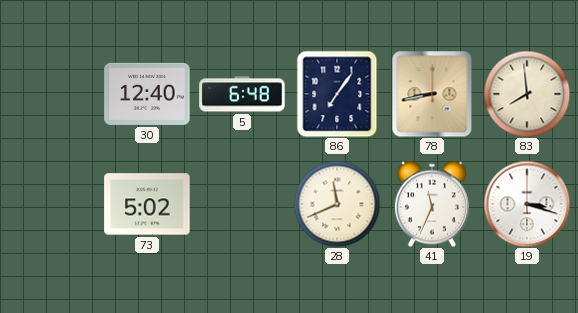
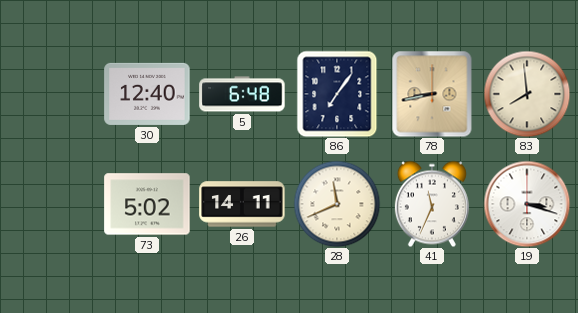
26: none -> 14:11 (242, 204)
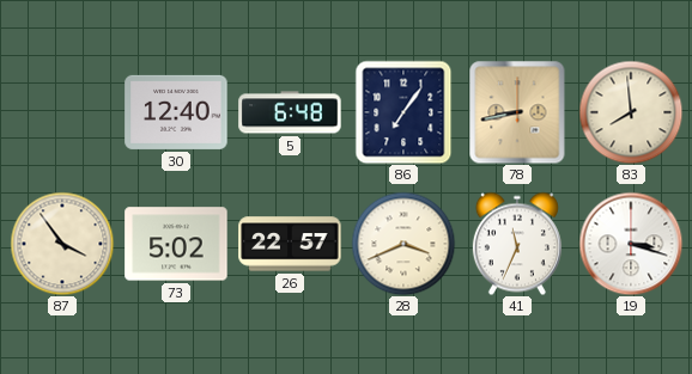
87: none -> 3:54 (62, 244)
26: 14:11 -> 22:57 (290, 244)
28: 11:41 -> 3:41 (403, 244)
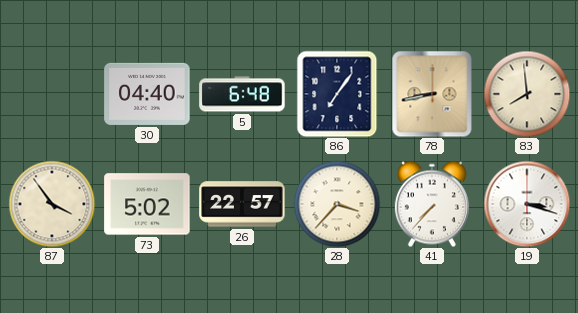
30: 12:40 -> 04:40 (147, 94)
28: 3:41 -> 3:37 (337, 204)
41: 11:34 -> 7:37 (432, 204)
